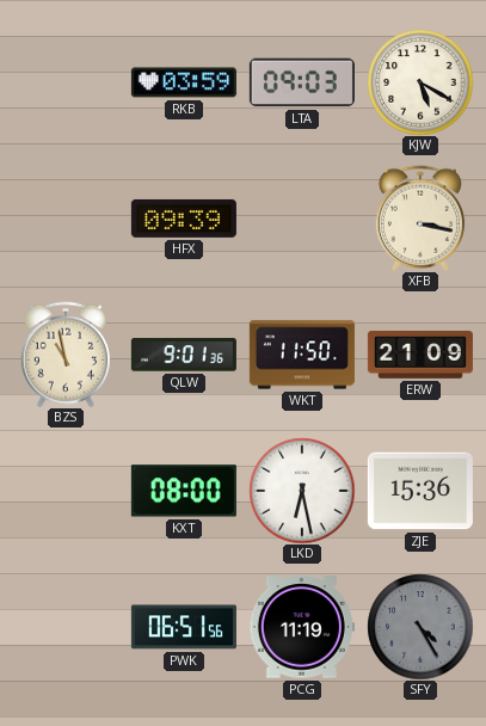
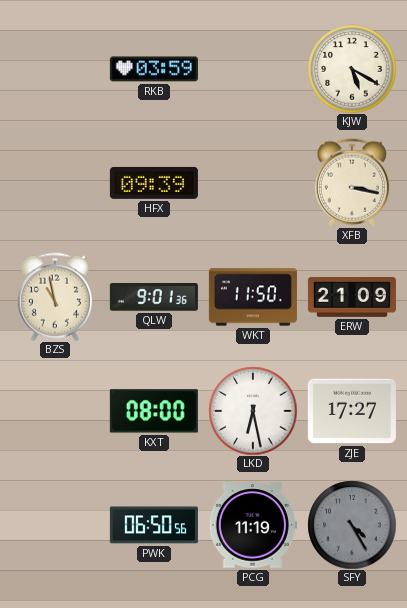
LTA: 09:03 -> none (302, 82)
ZJE: 15:36 -> 17:27 (352, 411)
PWK: 06:51 -> 06:50 (154, 525)
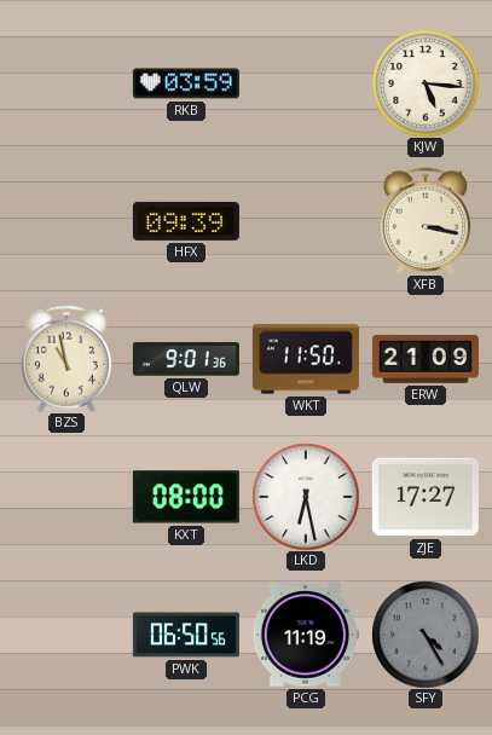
KJW: 5:20 -> 5:16 (426, 83)
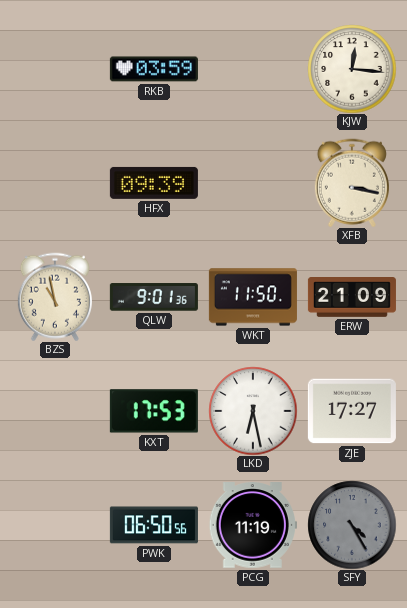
KJW: 5:16 -> 12:16 (352, 69)
KXT: 08:00 -> 17:53 (154, 411)
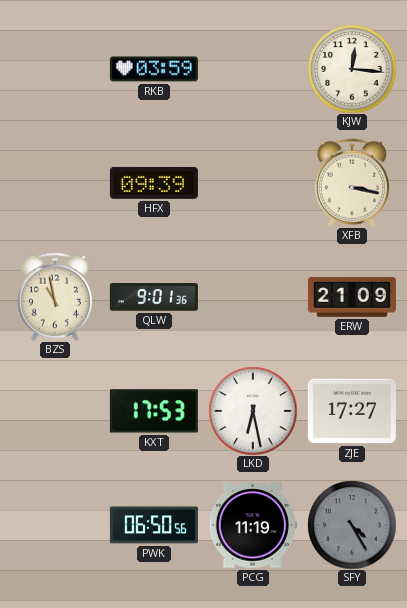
WKT: 11:50 -> none (253, 297)
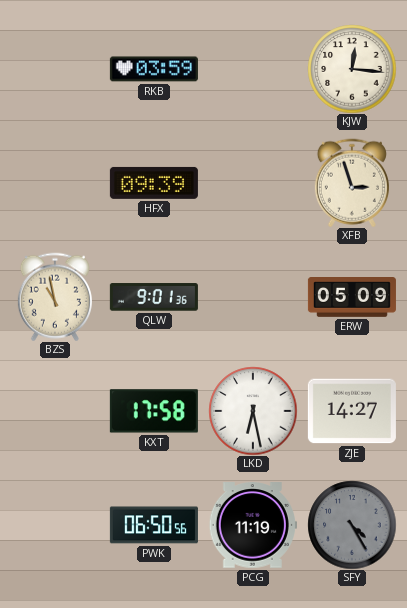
XFB: 3:17 -> 2:57 (352, 183)
ERW: 21:09 -> 05:09 (352, 298)
KXT: 17:53 -> 17:58 (154, 411)
ZJE: 17:27 -> 14:27 (352, 411)
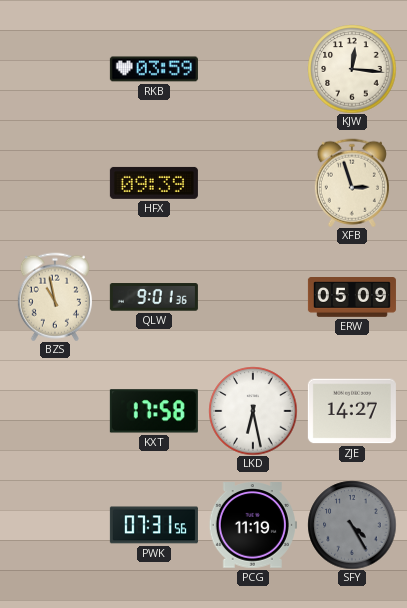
PWK: 06:50 -> 07:31 (154, 525)
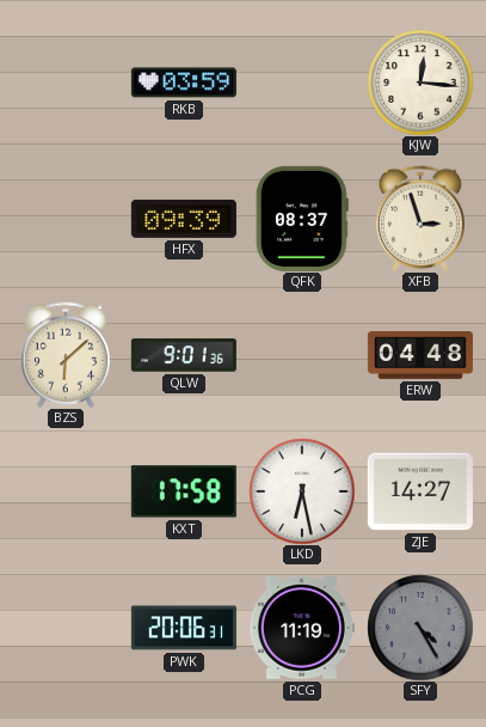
QFK: none -> 08:37 (302, 219)
BZS: 10:58 -> 6:08 (66, 355)
ERW: 05:09 -> 04:48 (420, 356)
PWK: 07:31 -> 20:06 (184, 628)
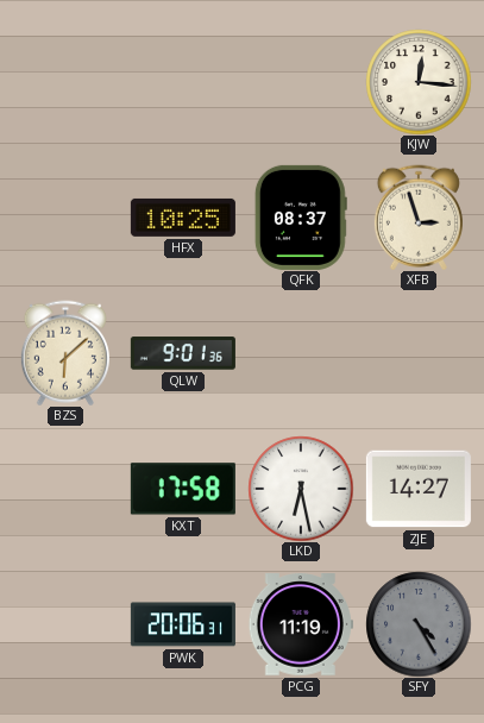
RKB: 03:59 -> none (184, 83)
HFX: 09:39 -> 10:25 (183, 218)
ERW: 04:48 -> none (420, 356)
